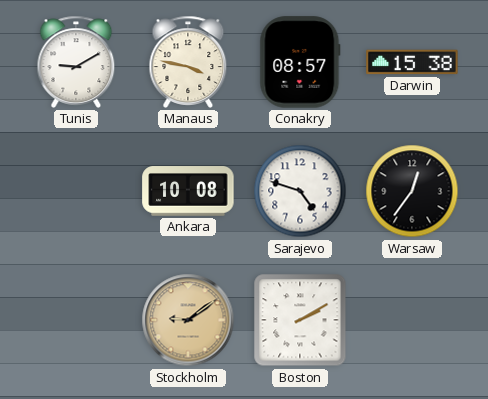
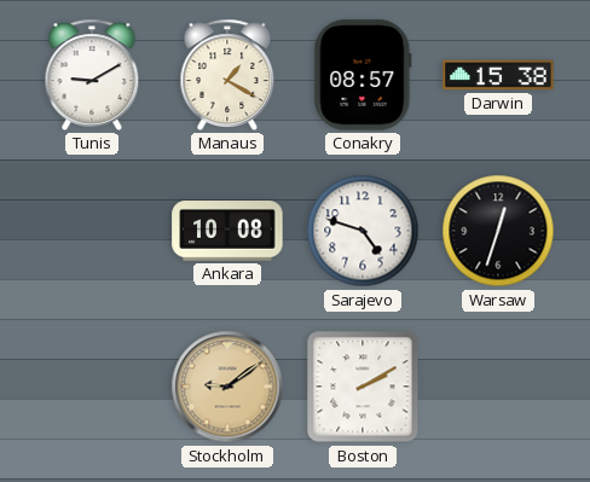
Manaus: 3:47 -> 1:20 (227, 75)
Warsaw: 12:36 -> 12:33 (498, 231)
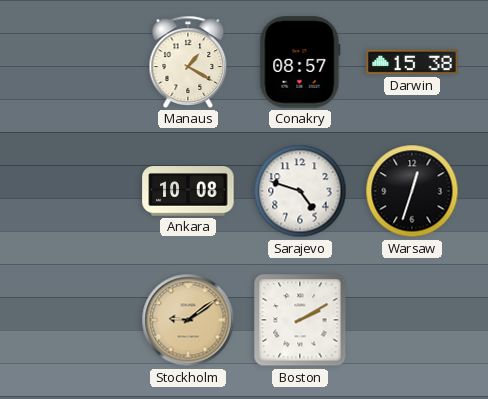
Tunis: 9:10 -> none (92, 75)
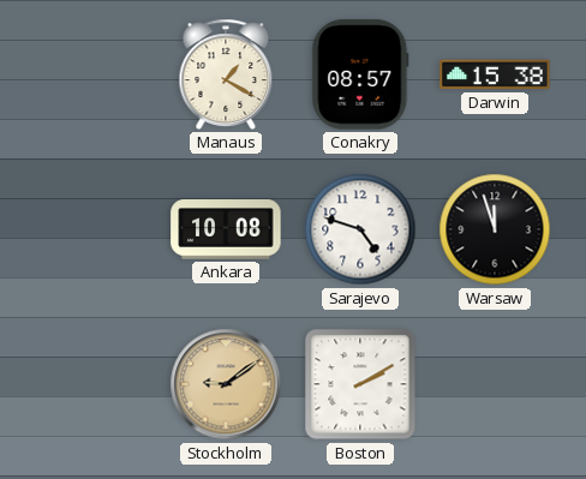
Warsaw: 12:33 -> 11:57 (495, 229)
